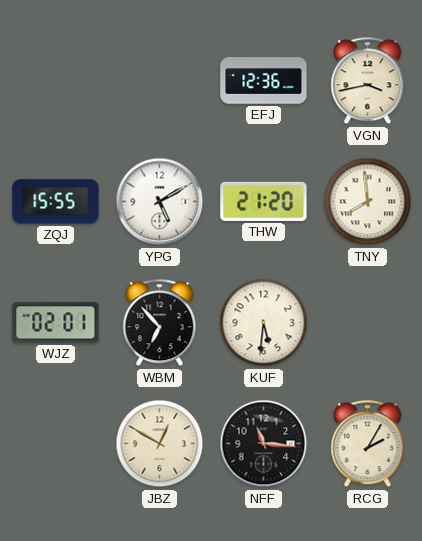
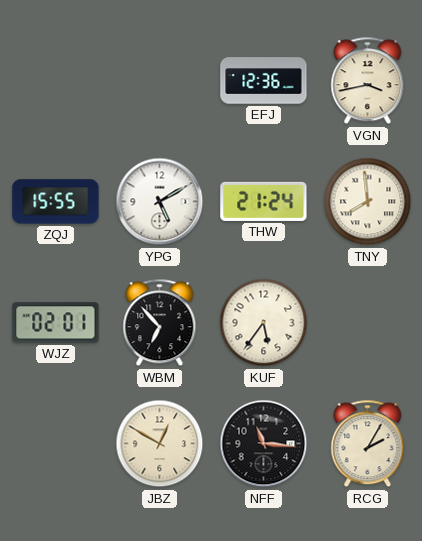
THW: 21:20 -> 21:24 (264, 201)
KUF: 5:31 -> 5:36 (264, 323)
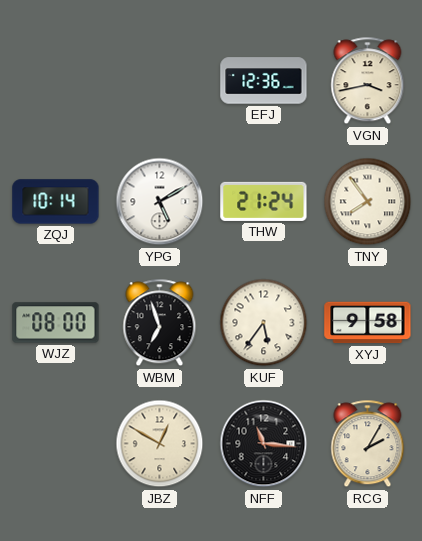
ZQJ: 15:55 -> 10:14 (56, 202)
TNY: 7:59 -> 7:54 (368, 202)
WJZ: 02:01 -> 08:00 (56, 323)
WBM: 6:53 -> 6:57 (160, 323)
XYJ: none -> 9:58 (368, 323)
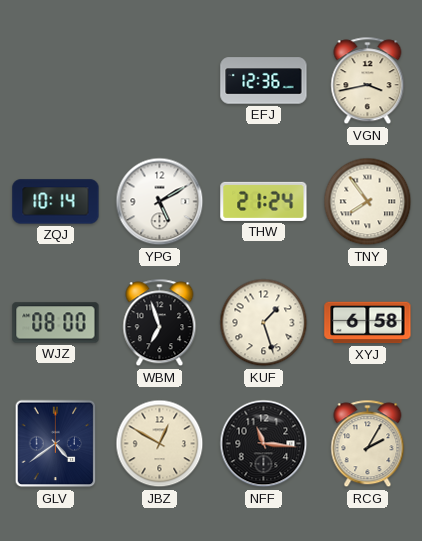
KUF: 5:36 -> 1:27 (264, 323)
XYJ: 9:58 -> 6:58 (368, 323)
GLV: none -> 4:39 (56, 444)
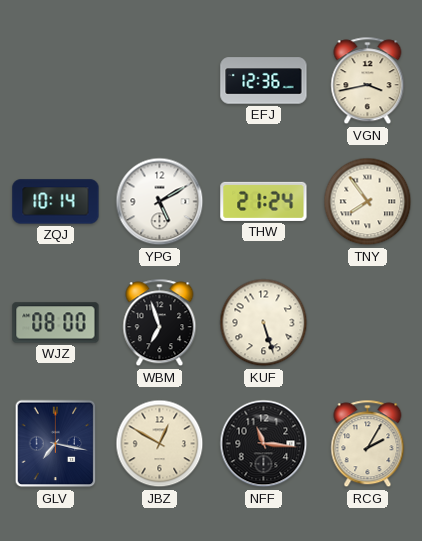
KUF: 1:27 -> 5:27 (264, 323)
XYJ: 6:58 -> none (368, 323)
GLV: 4:39 -> 7:17 (56, 444)
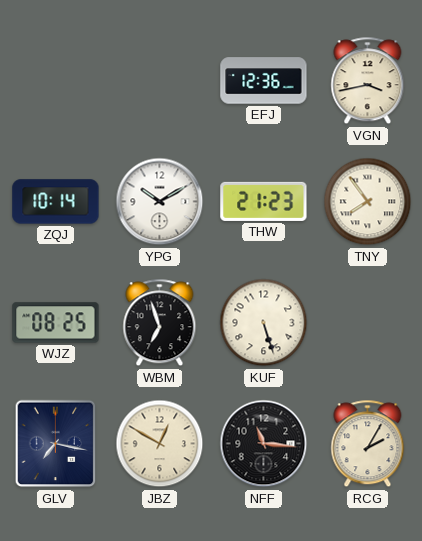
YPG: 5:10 -> 10:10 (160, 202)
THW: 21:24 -> 21:23 (264, 201)
WJZ: 08:00 -> 08:25 (56, 323)
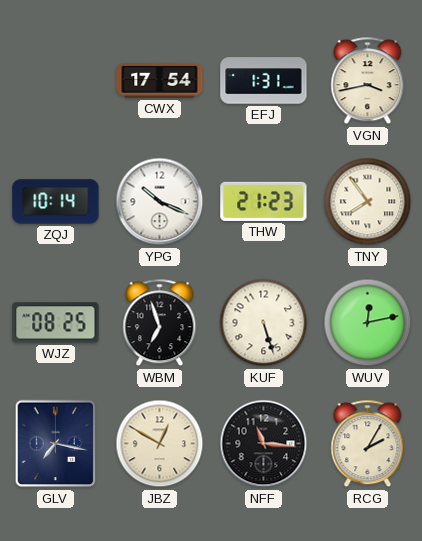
CWX: none -> 17:54 (160, 81)
EFJ: 12:36 -> 1:31 (264, 81)
YPG: 10:10 -> 10:19 (160, 202)
WUV: none -> 12:13 (368, 323)
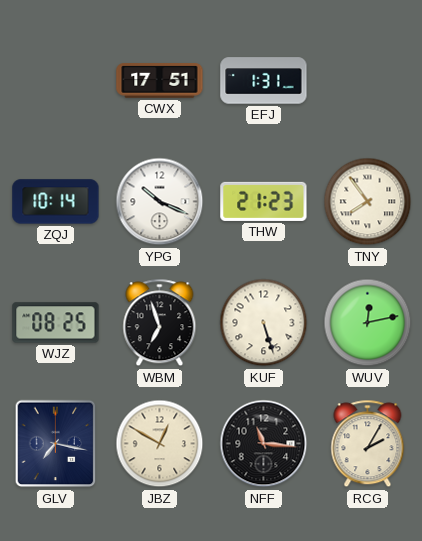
CWX: 17:54 -> 17:51 (160, 81)
VGN: 3:43 -> none (368, 81)
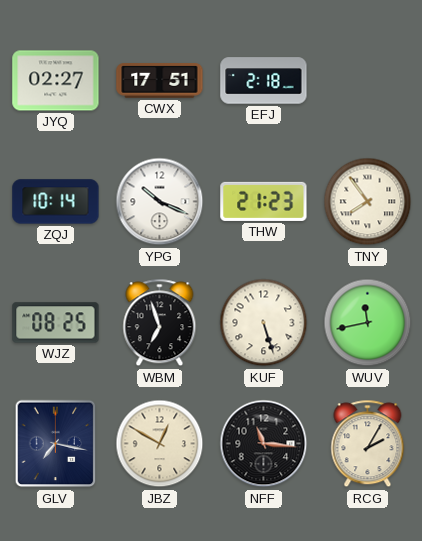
JYQ: none -> 02:27 (56, 81)
EFJ: 1:31 -> 2:18 (264, 81)
WUV: 12:13 -> 11:43 (368, 323)
